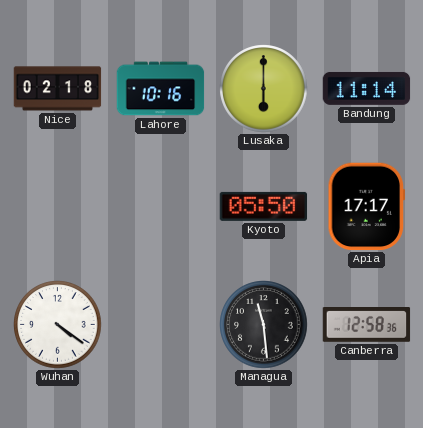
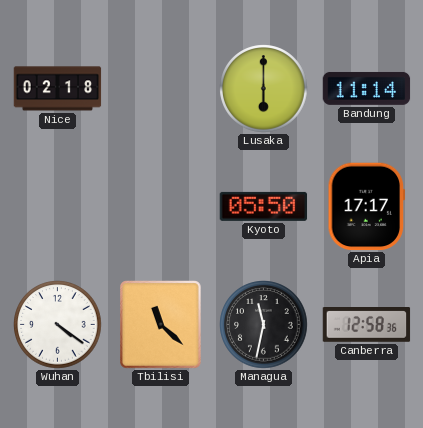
Lahore: 10:16 -> none (161, 89)
Tbilisi: none -> 11:22 (161, 325)
Managua: 11:29 -> 11:32 (264, 325)
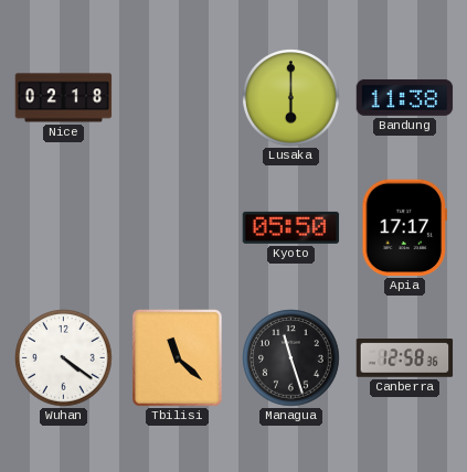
Bandung: 11:14 -> 11:38 (405, 97)
Managua: 11:32 -> 11:27 (291, 358)
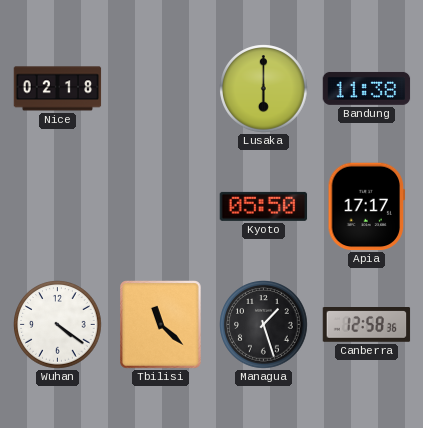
Managua: 11:27 -> 1:27 (264, 325)
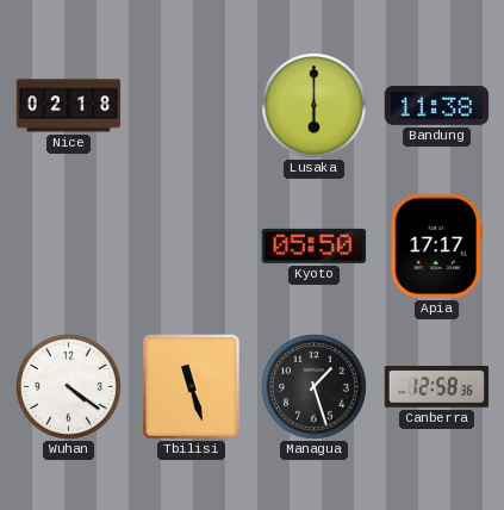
Tbilisi: 11:22 -> 11:27 (192, 387)
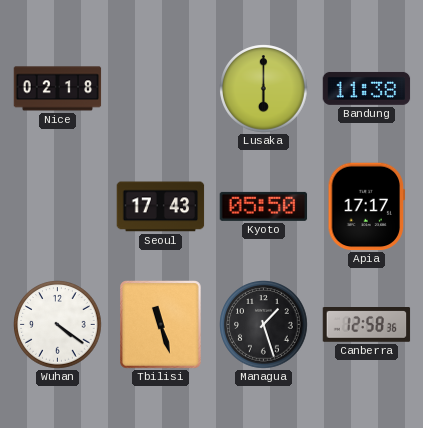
Seoul: none -> 17:43 (161, 207)
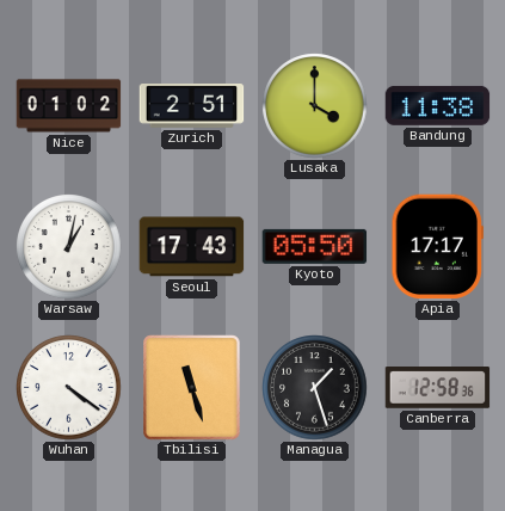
Nice: 02:18 -> 01:02 (69, 106)
Zurich: none -> 2:51 (192, 106)
Lusaka: 6:00 -> 4:00 (315, 106)
Warsaw: none -> 1:02 (69, 247)
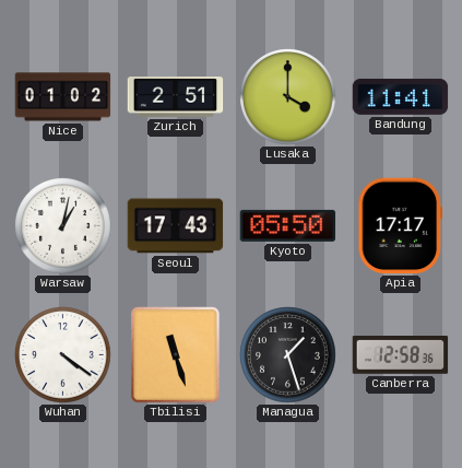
Bandung: 11:38 -> 11:41 (401, 96)
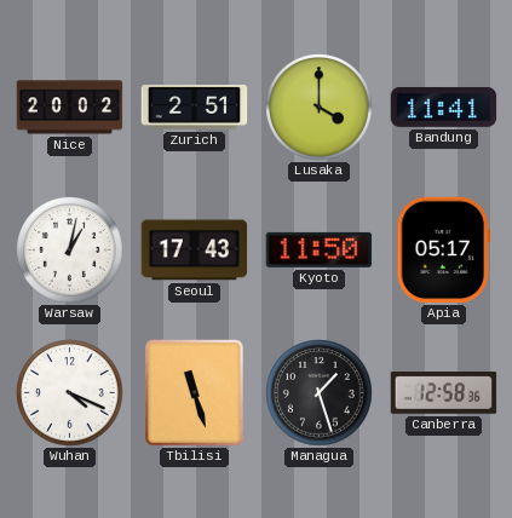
Nice: 01:02 -> 20:02 (70, 108)
Kyoto: 05:50 -> 11:50 (320, 249)
Apia: 17:17 -> 05:17 (444, 251)
Wuhan: 4:21 -> 4:19 (70, 393)
